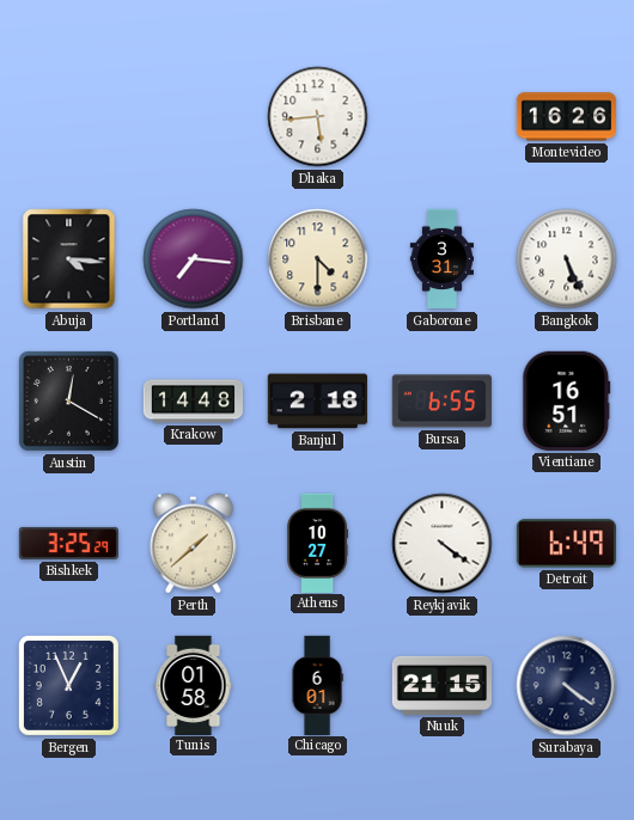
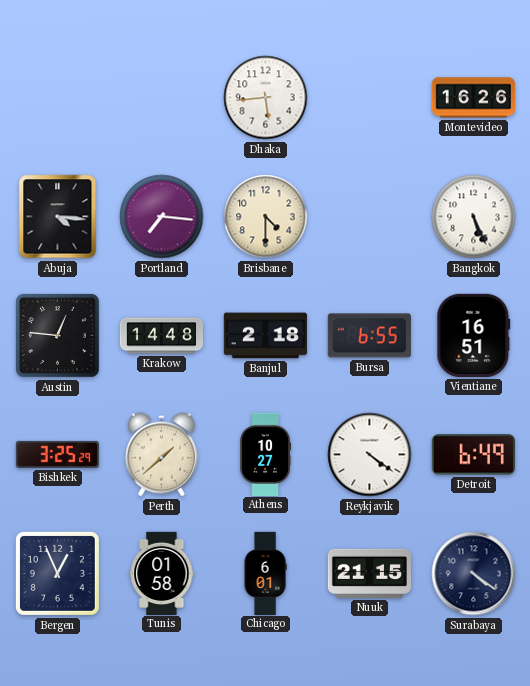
Gaborone: 3:31 -> none (441, 259)
Austin: 12:20 -> 12:46 (57, 335)
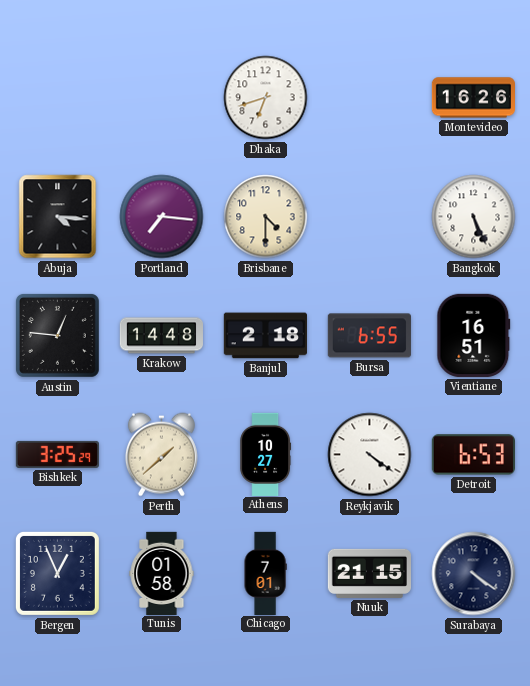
Dhaka: 5:44 -> 6:42 (266, 98)
Detroit: 6:49 -> 6:53 (473, 455)
Chicago: 6:01 -> 7:01 (265, 573)
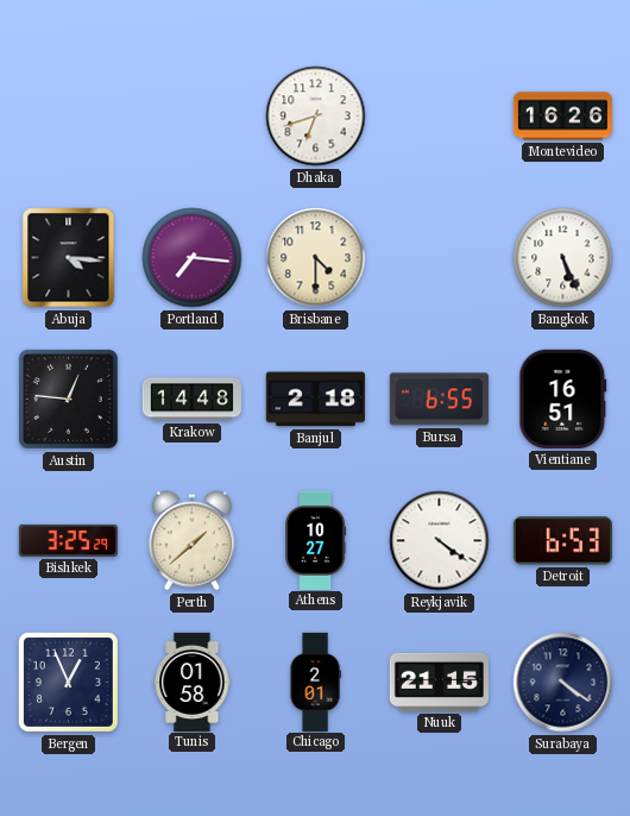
Chicago: 7:01 -> 2:01 (315, 682)
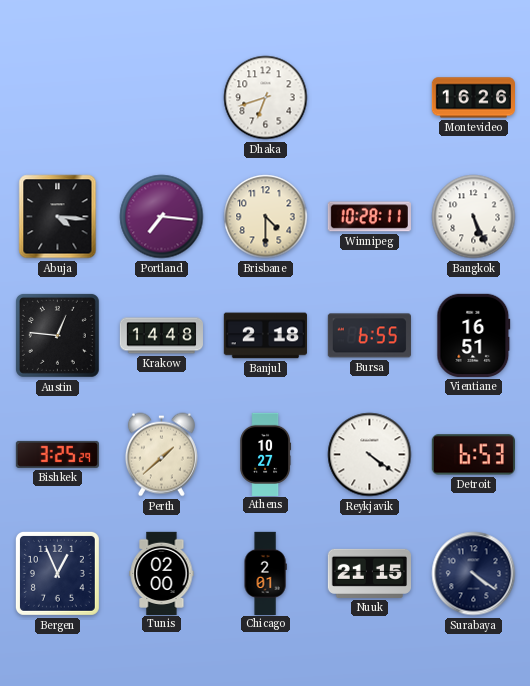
Winnipeg: none -> 10:28 (369, 217)
Tunis: 01:58 -> 02:00 (162, 573)
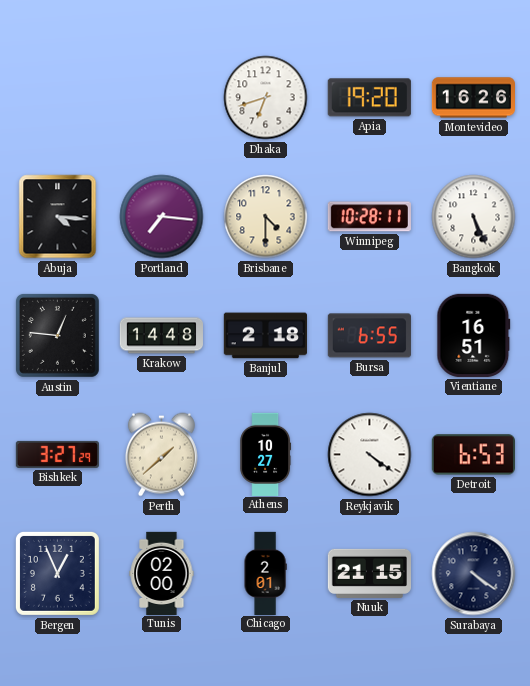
Apia: none -> 19:20 (369, 98)
Bishkek: 3:25 -> 3:27 (57, 454)
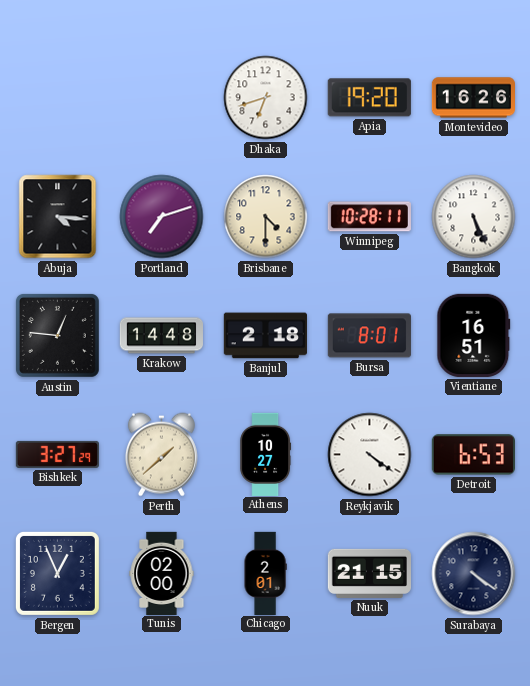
Portland: 7:16 -> 7:12 (162, 217)
Bursa: 6:55 -> 8:01 (369, 336)
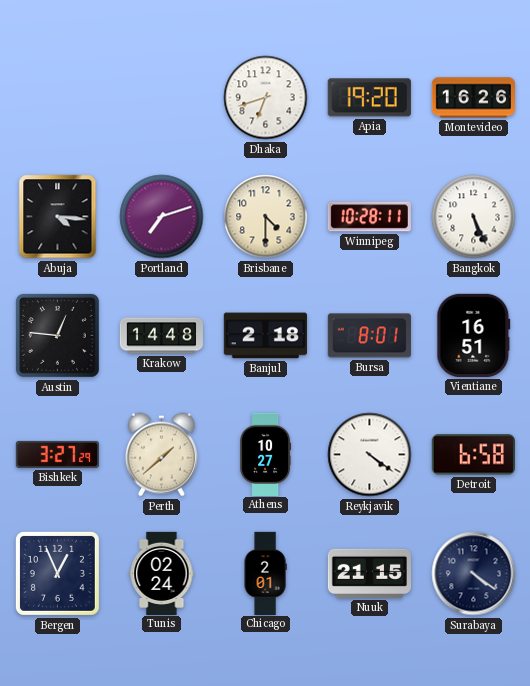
Detroit: 6:53 -> 6:58 (473, 455)
Tunis: 02:00 -> 02:24 (162, 573)
